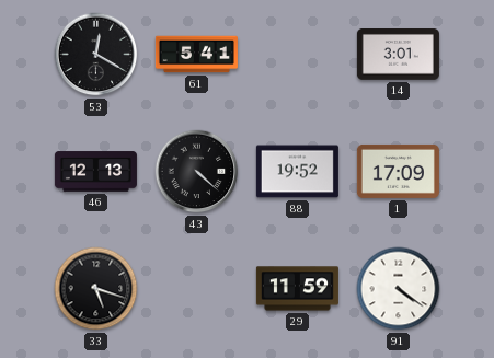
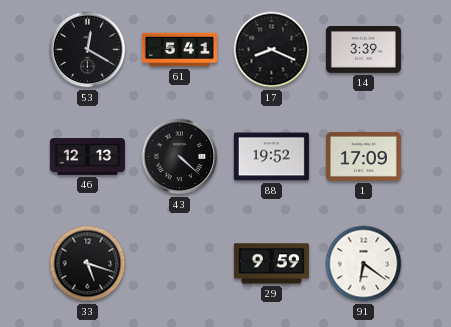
17: none -> 8:19 (272, 50)
14: 3:01 -> 3:39 (363, 50)
29: 11:59 -> 9:59 (271, 264)
91: 4:21 -> 6:21 (364, 264)
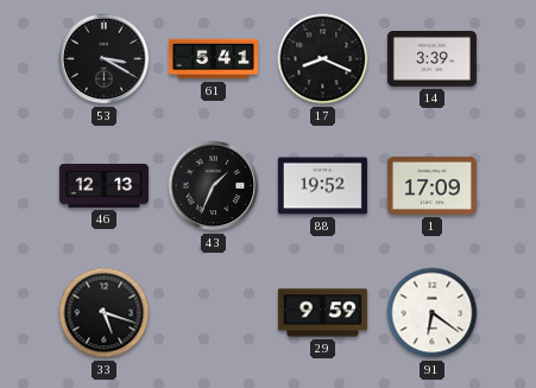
53: 12:20 -> 3:20 (105, 59)
43: 4:22 -> 1:34 (214, 186)
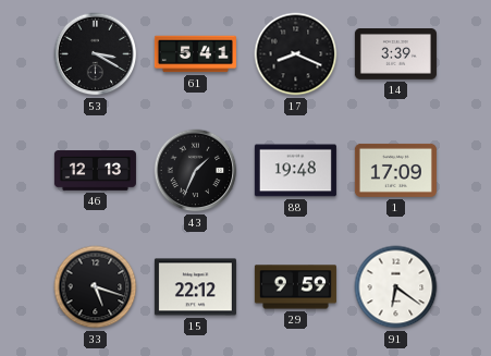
88: 19:52 -> 19:48 (295, 171)
15: none -> 22:12 (195, 287)
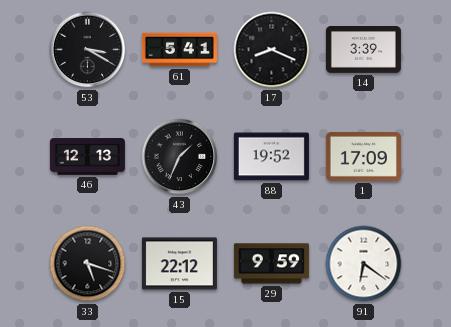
88: 19:48 -> 19:52 (271, 157)
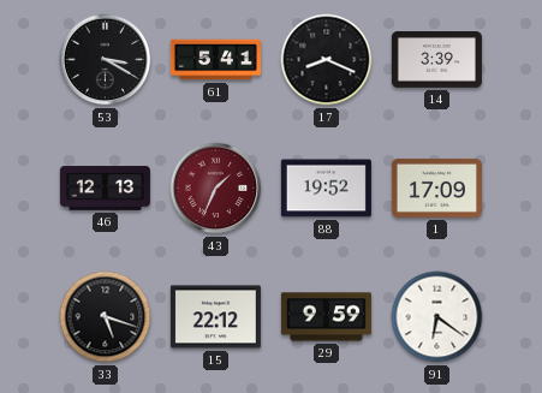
43 dial: black -> burgundy (216, 189)
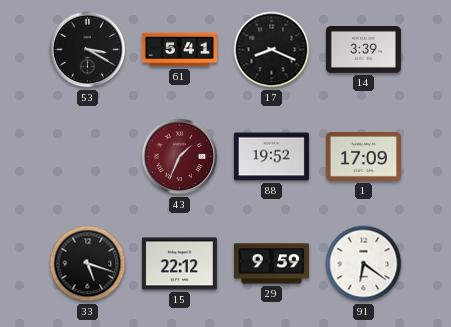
46: 12:13 -> none (105, 189)
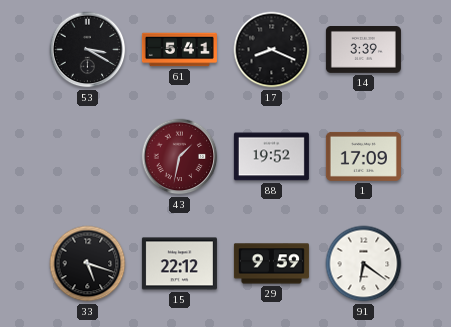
43: 1:34 -> 1:32 (180, 157)
